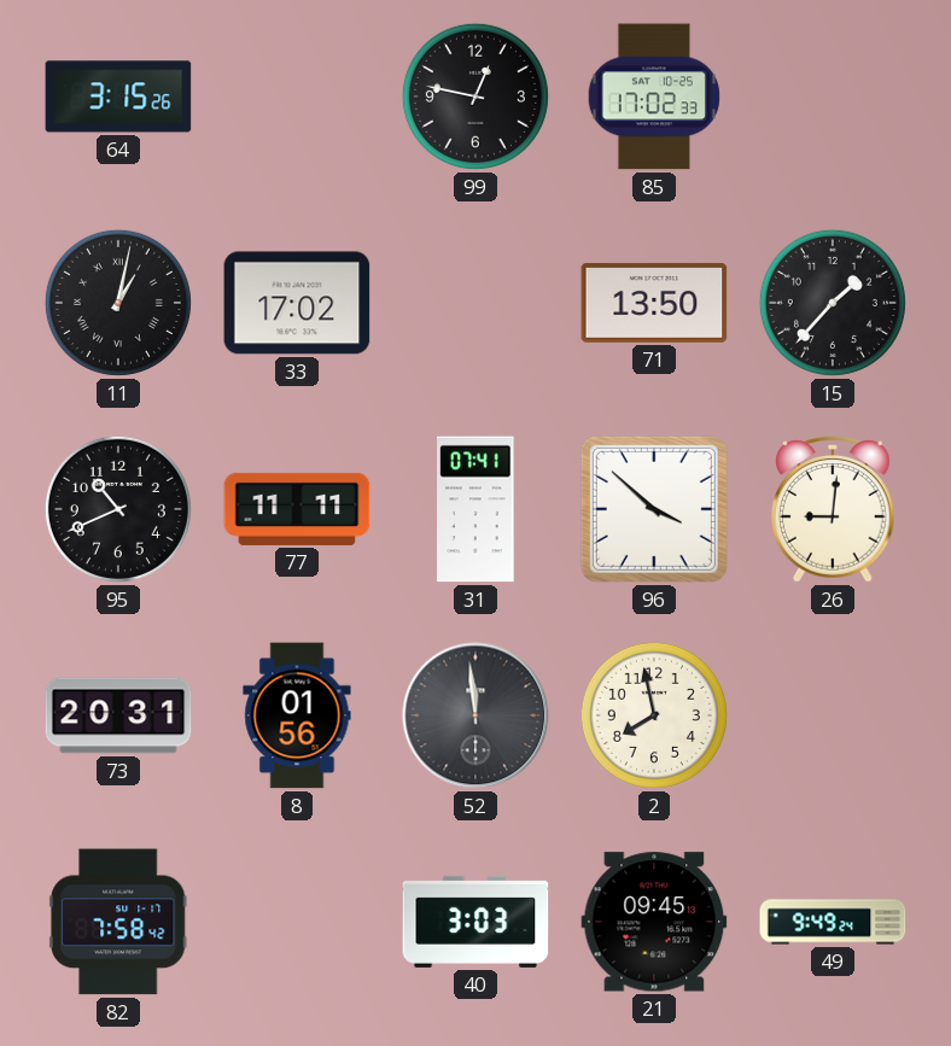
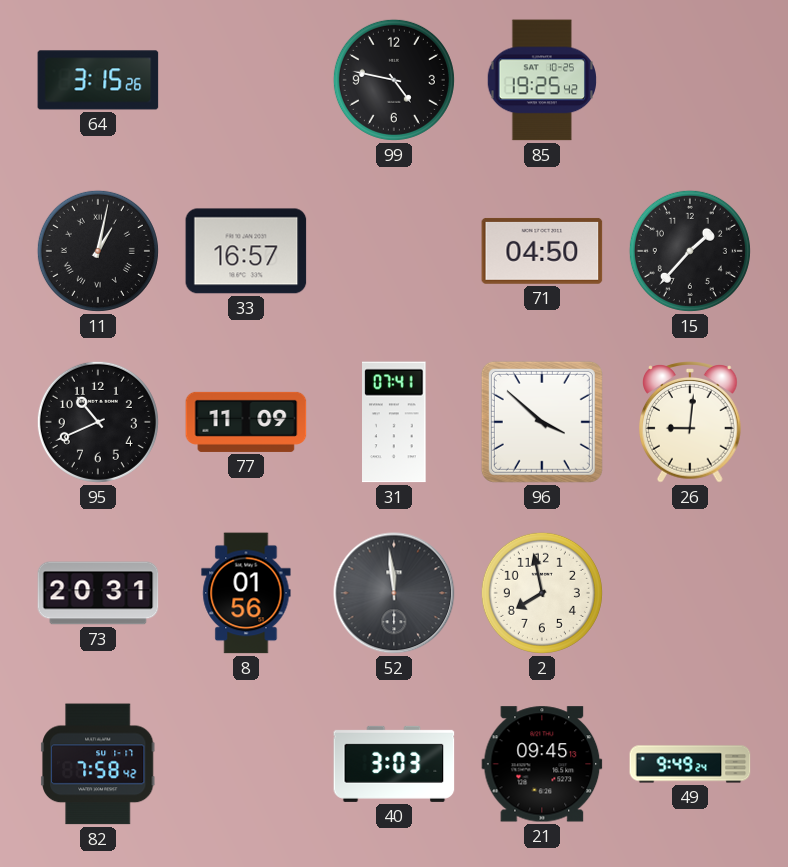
99: 12:47 -> 4:47 (394, 80)
85: 17:02 -> 19:25 (541, 80)
33: 17:02 -> 16:57 (246, 251)
71: 13:50 -> 04:50 (542, 251)
77: 11:11 -> 11:09 (246, 422)
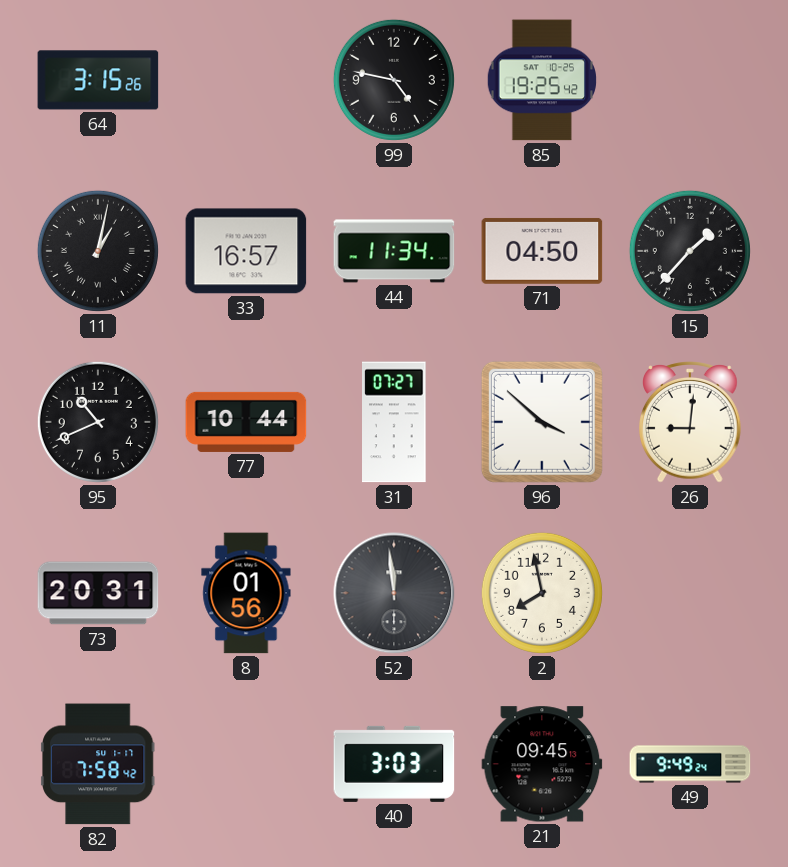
44: none -> 11:34 (394, 251)
77: 11:09 -> 10:44 (246, 422)
31: 07:41 -> 07:27 (395, 422)
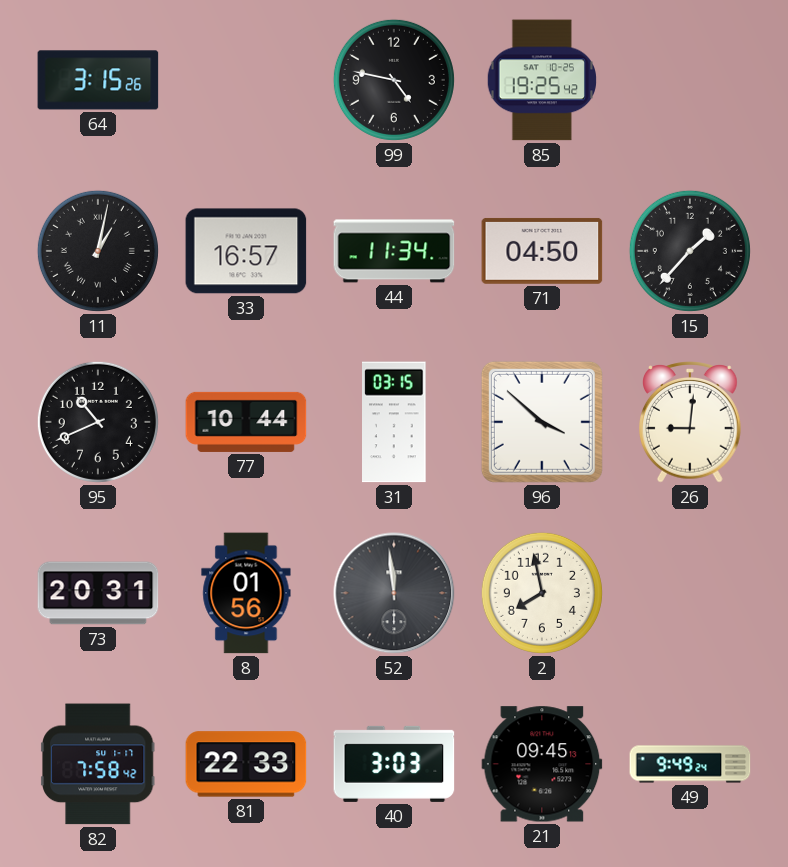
31: 07:27 -> 03:15 (395, 422)
81: none -> 22:33 (246, 764)
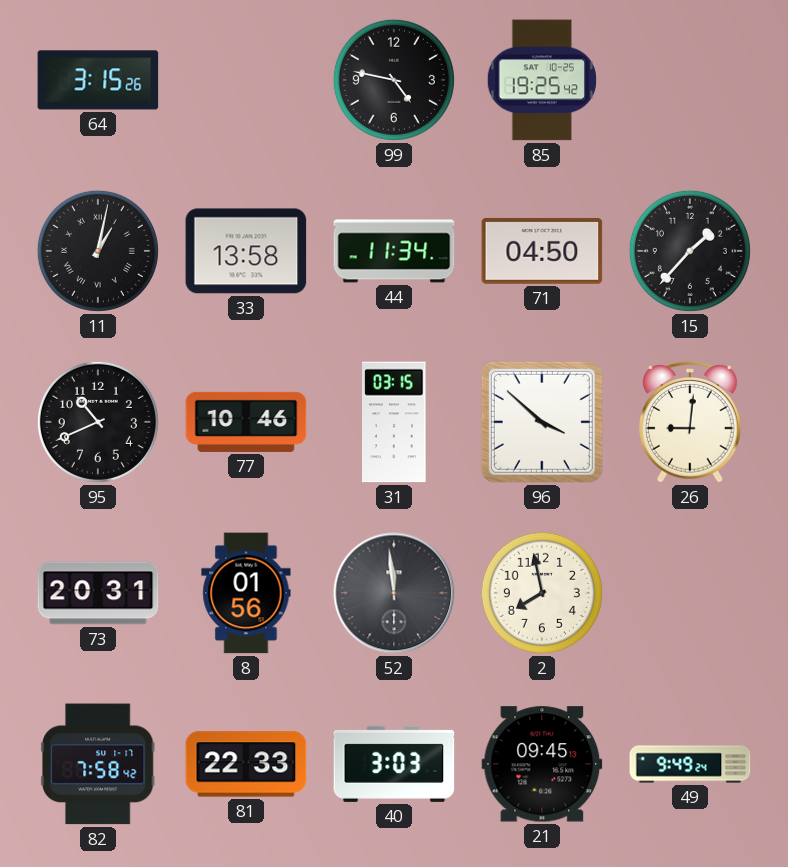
33: 16:57 -> 13:58 (246, 251)
77: 10:44 -> 10:46 (246, 422)
